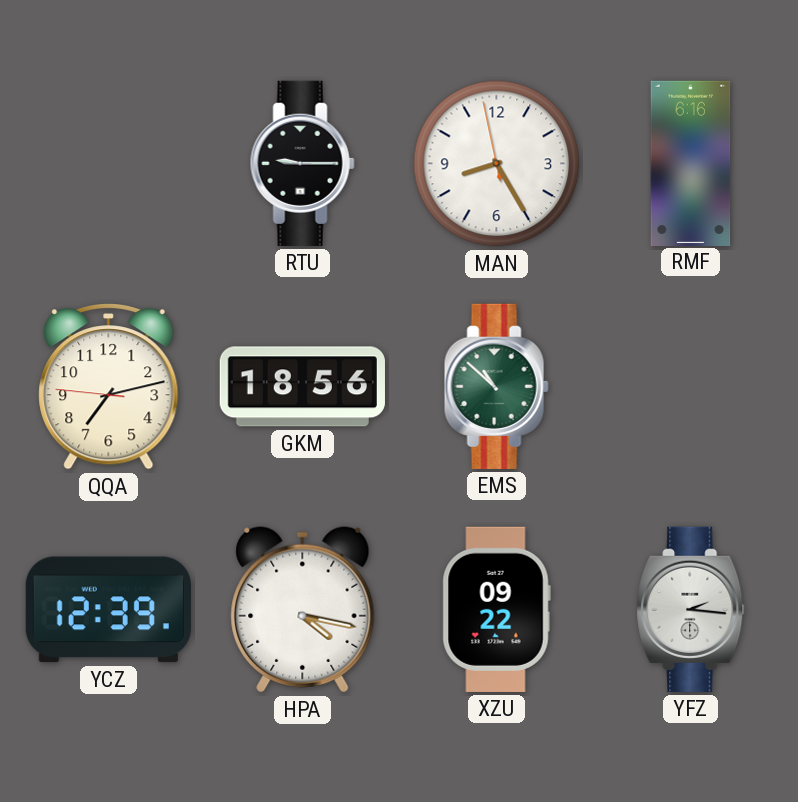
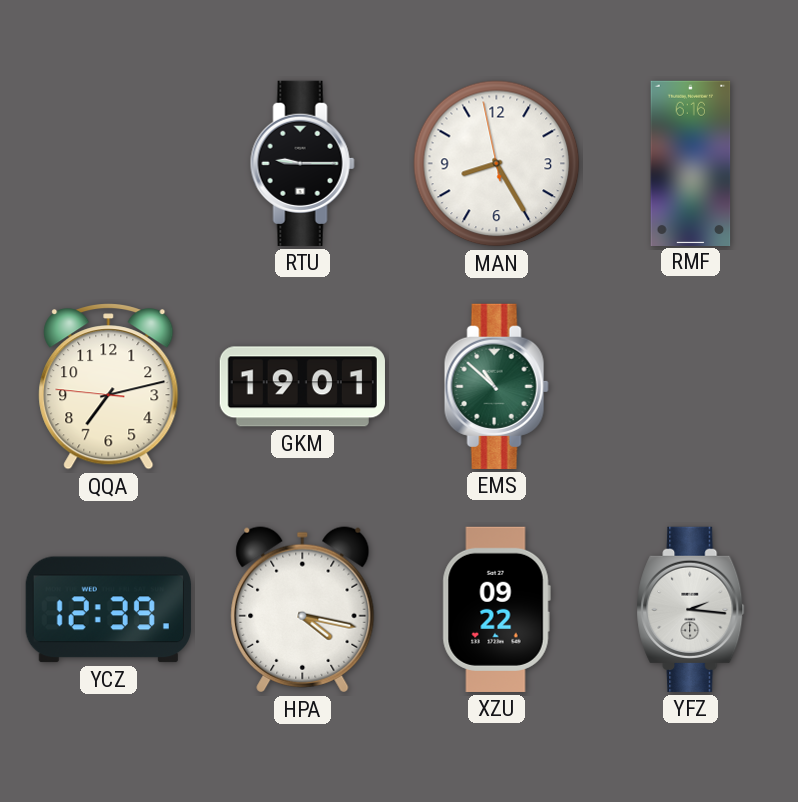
GKM: 18:56 -> 19:01 (302, 387)
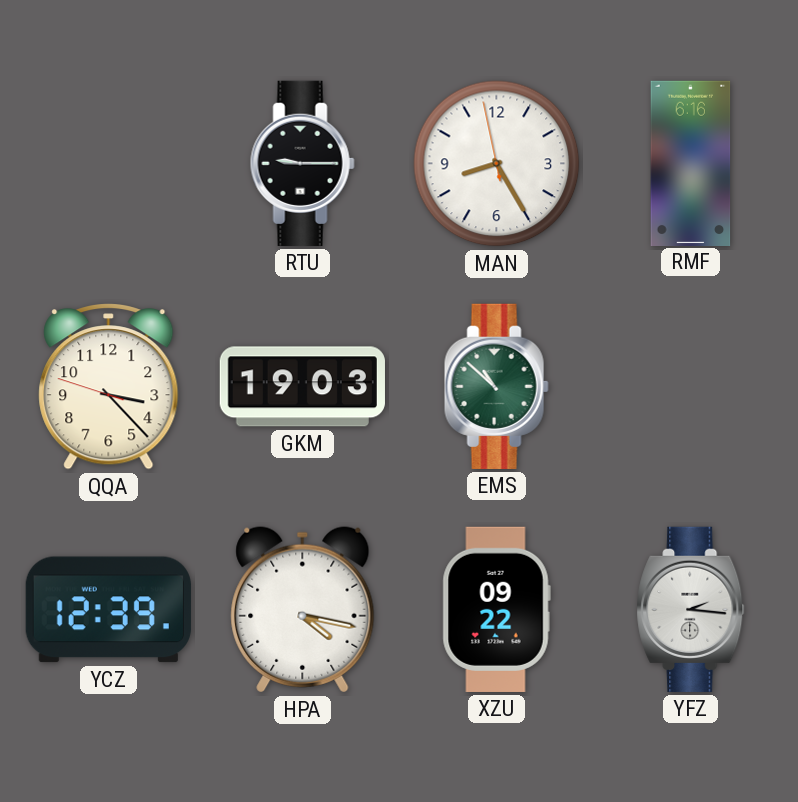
QQA: 7:12 -> 3:22 (109, 387)
GKM: 19:01 -> 19:03 (302, 387)
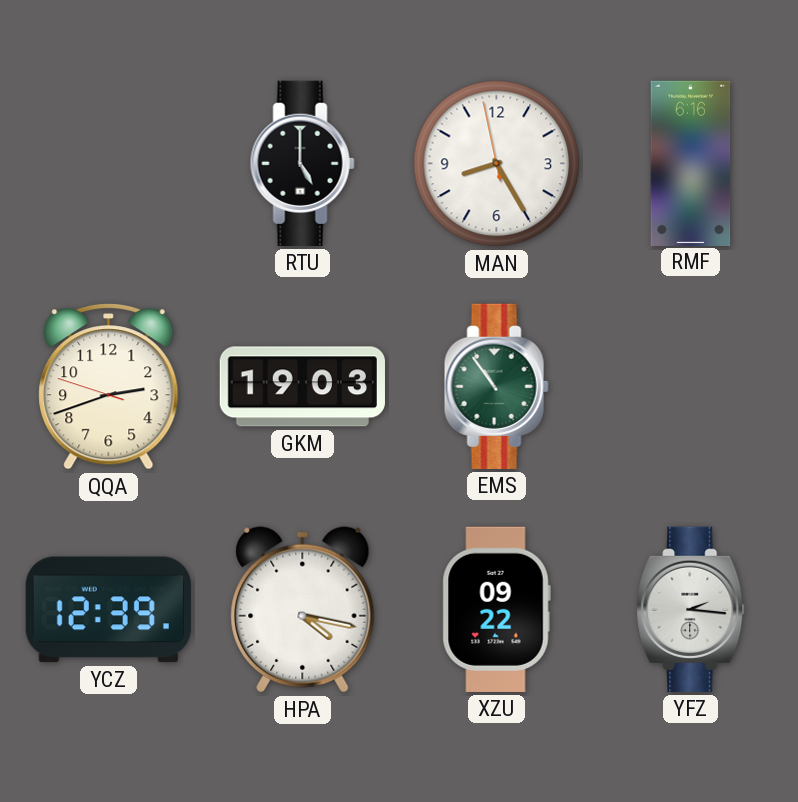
RTU: 9:15 -> 5:00 (302, 163)
QQA: 3:22 -> 2:41 (109, 387)
EMS: 10:52 -> 10:54 (496, 386)
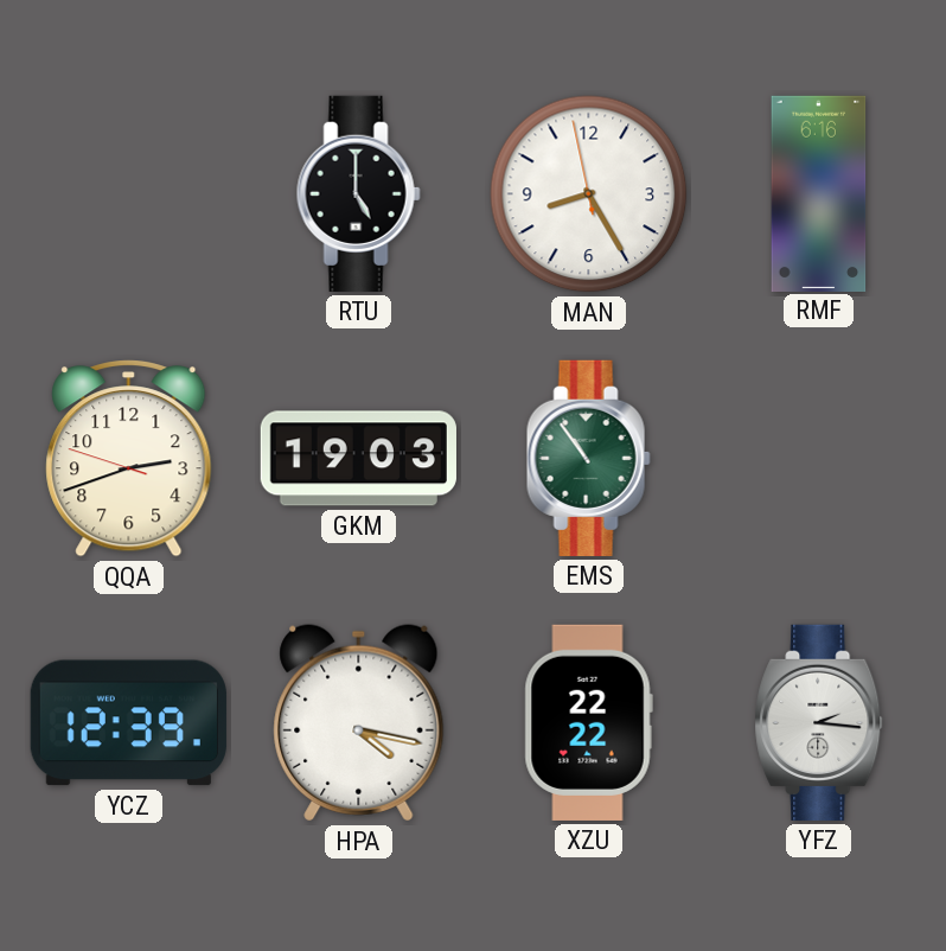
XZU: 09:22 -> 22:22 (588, 722)
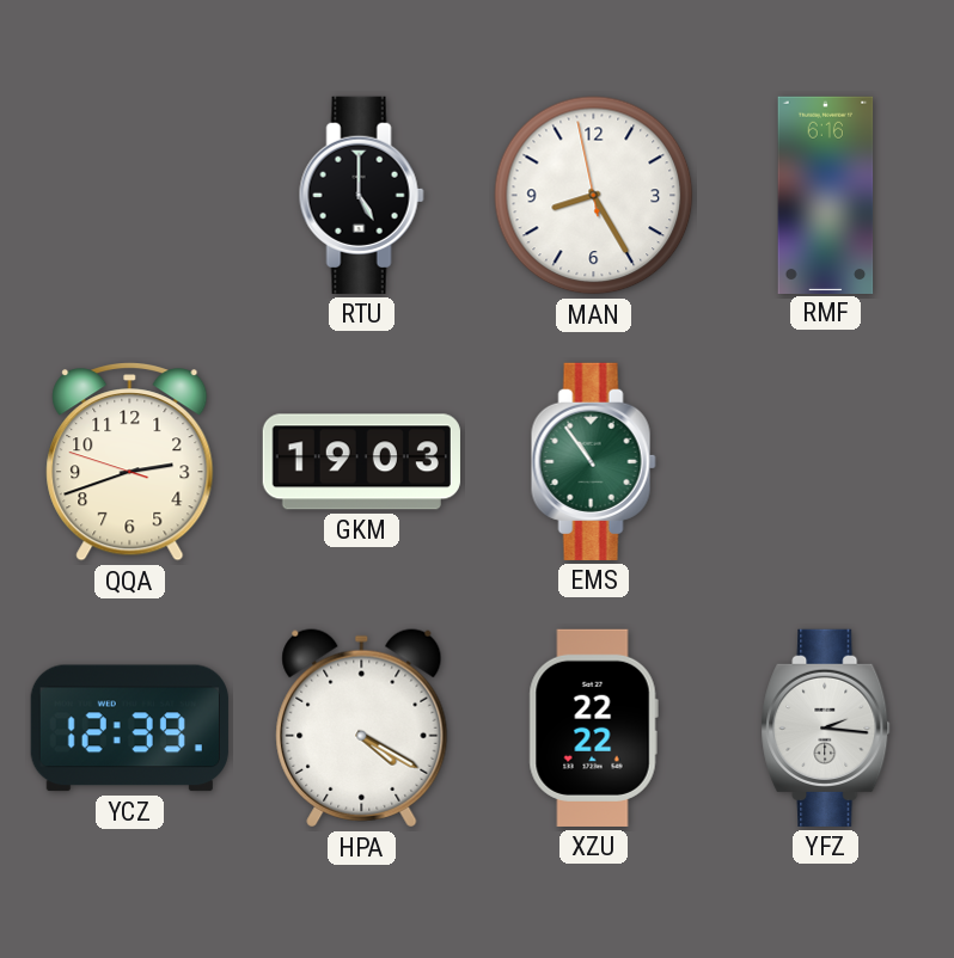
HPA: 4:17 -> 4:20 (362, 729)
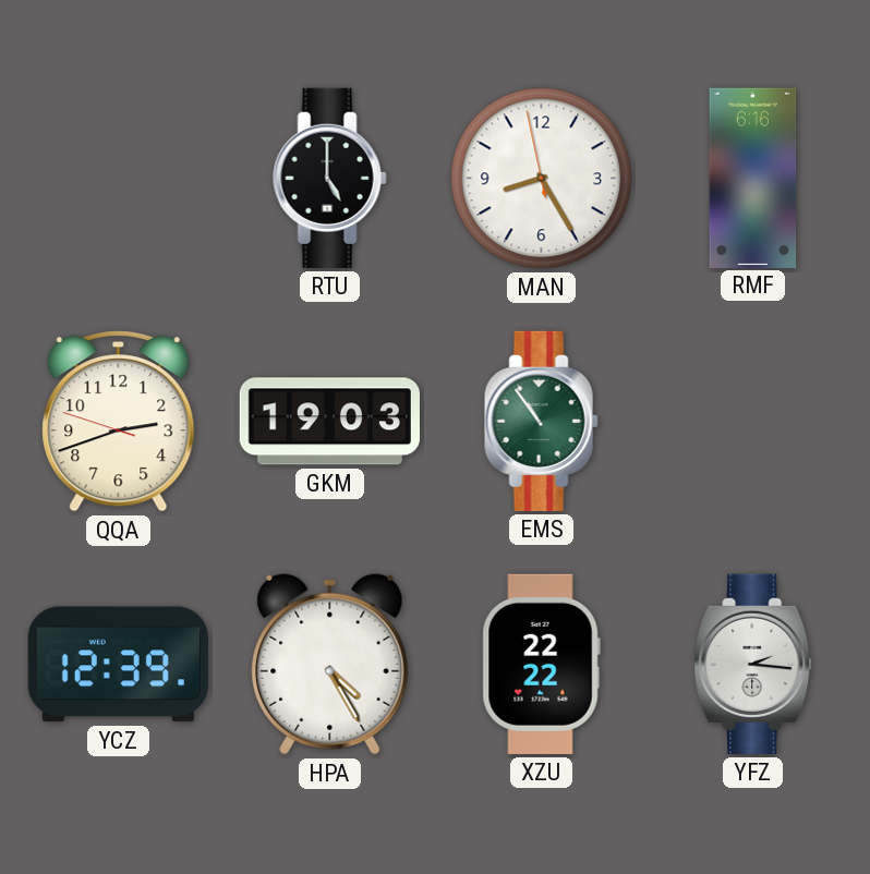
HPA: 4:20 -> 4:25 (330, 665)
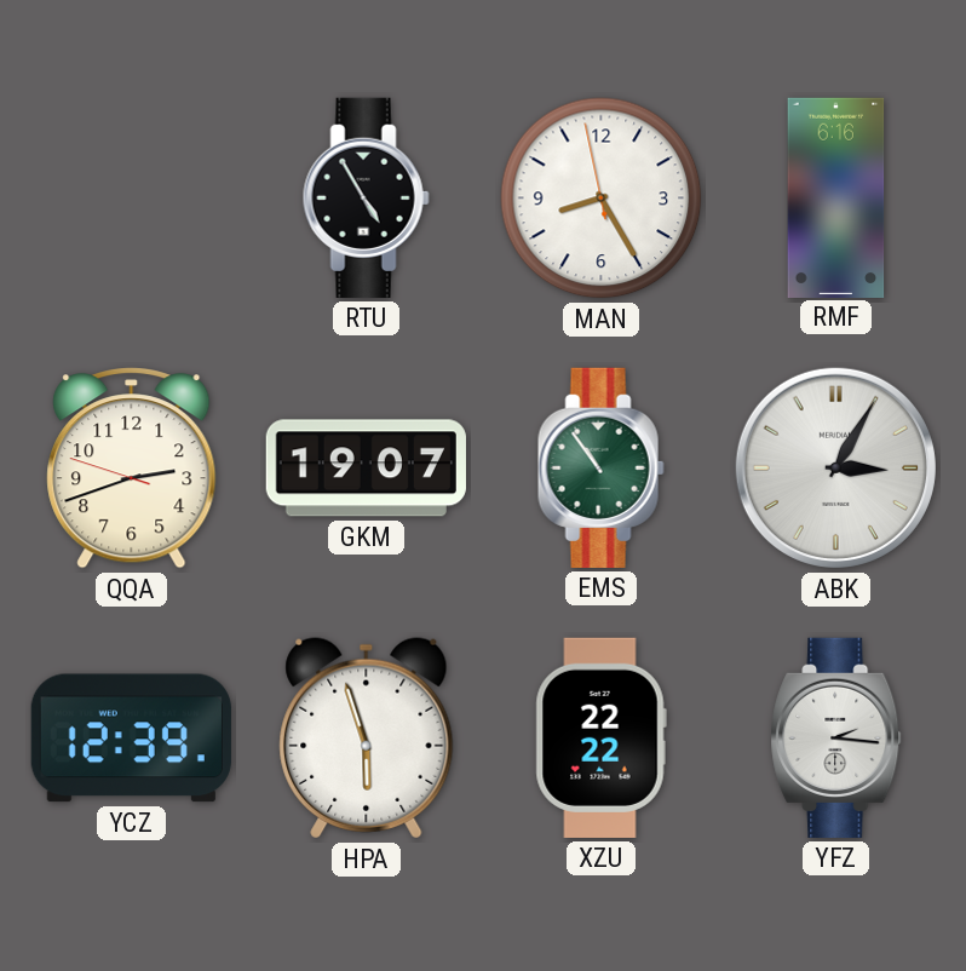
RTU: 5:00 -> 4:55 (366, 197)
GKM: 19:03 -> 19:07 (366, 469)
ABK: none -> 3:05 (835, 467)
HPA: 4:25 -> 5:57 (367, 739)
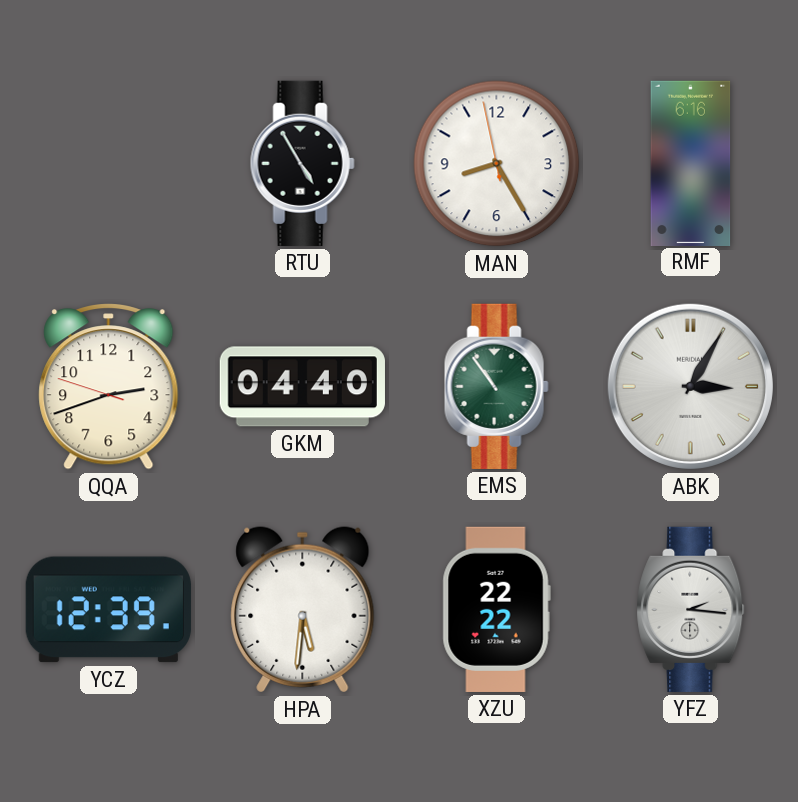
GKM: 19:07 -> 04:40 (302, 387)
HPA: 5:57 -> 5:31 (303, 610)
